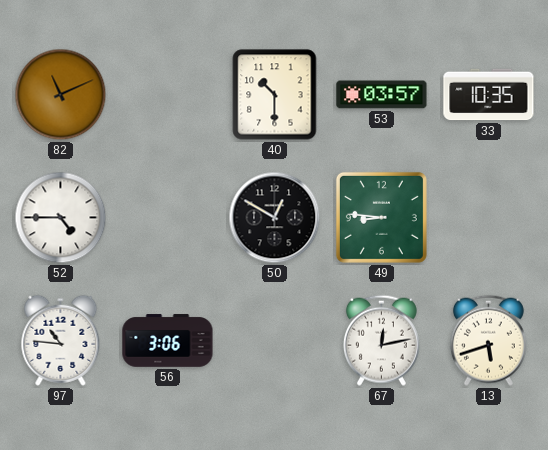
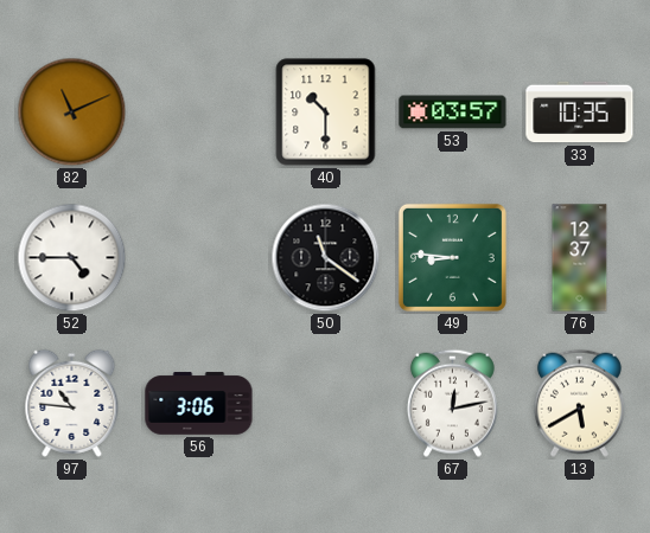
50: 12:50 -> 11:21 (326, 258)
76: none -> 12:37 (580, 258)
13: 5:42 -> 5:40 (579, 403)
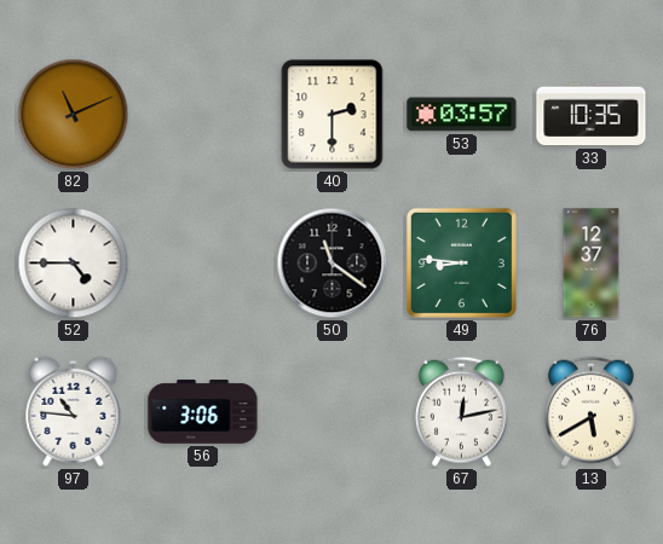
40: 10:30 -> 2:30 (333, 115)
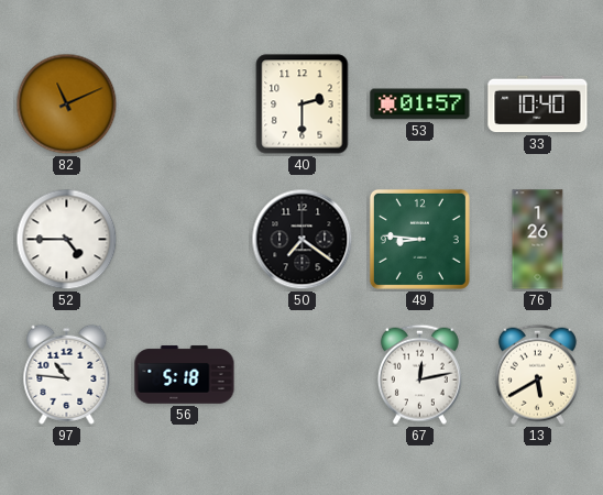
53: 03:57 -> 01:57 (420, 105)
33: 10:35 -> 10:40 (538, 105)
50: 11:21 -> 7:21 (303, 240)
76: 12:37 -> 1:26 (538, 240)
56: 3:06 -> 5:18 (185, 375)
